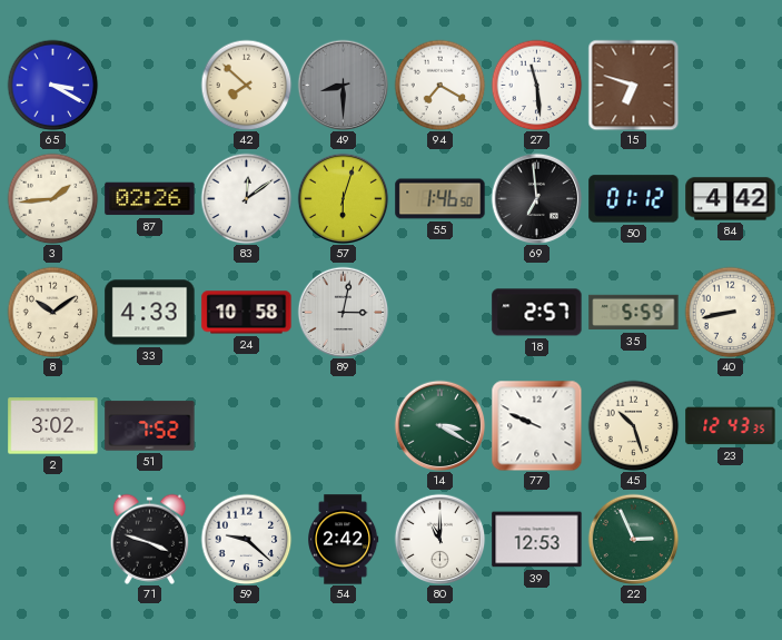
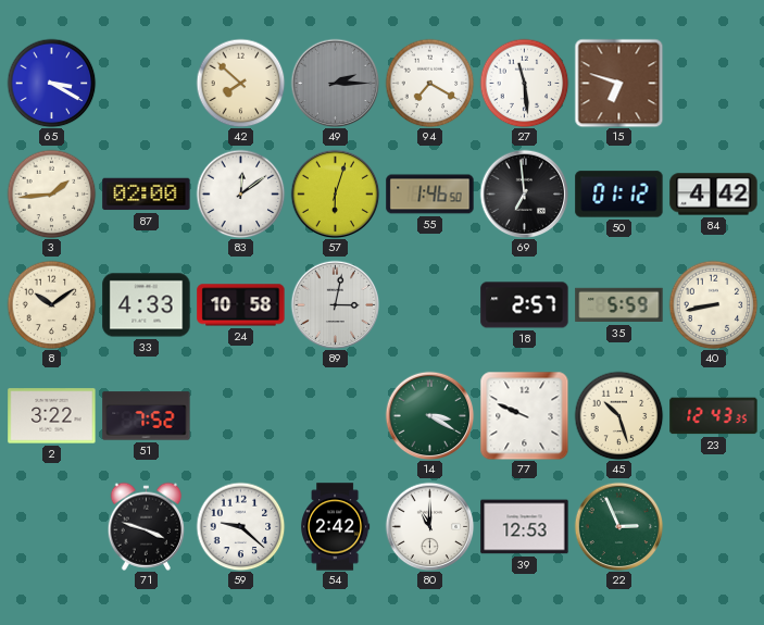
49: 8:30 -> 2:15 (335, 83)
87: 02:26 -> 02:00 (147, 195)
2: 3:02 -> 3:22 (52, 416)
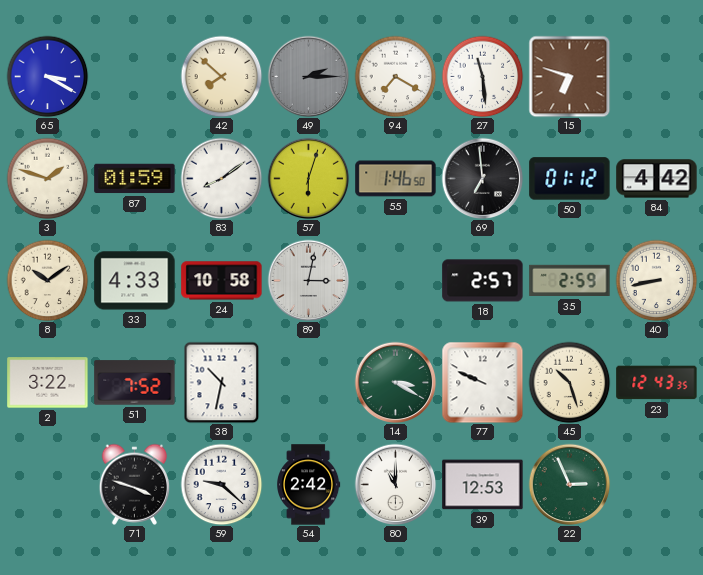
3: 1:44 -> 1:48 (47, 178)
87: 02:00 -> 01:59 (135, 179)
83: 12:09 -> 8:09 (221, 178)
35: 5:59 -> 2:59 (570, 281)
38: none -> 10:32 (222, 382)
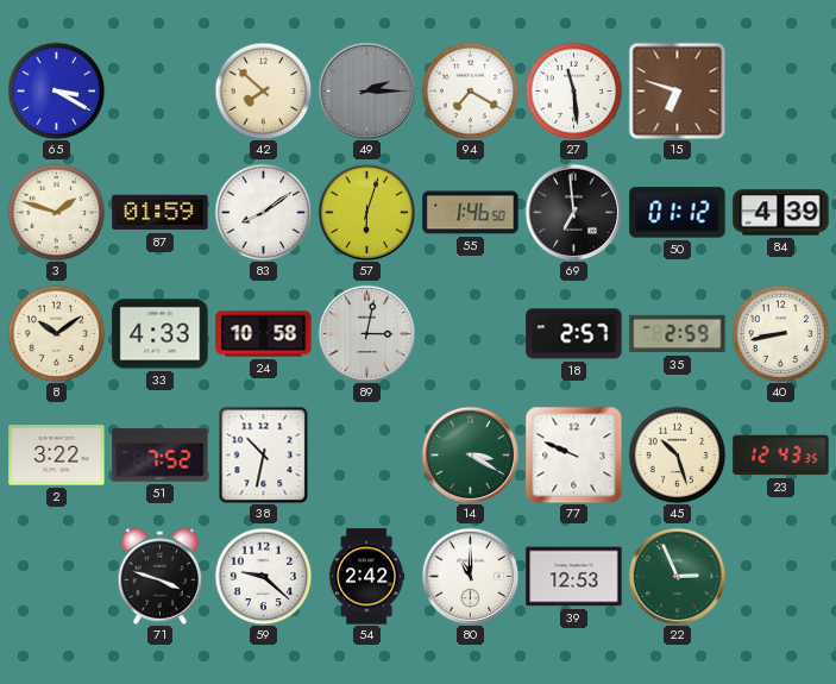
84: 4:42 -> 4:39 (781, 213)
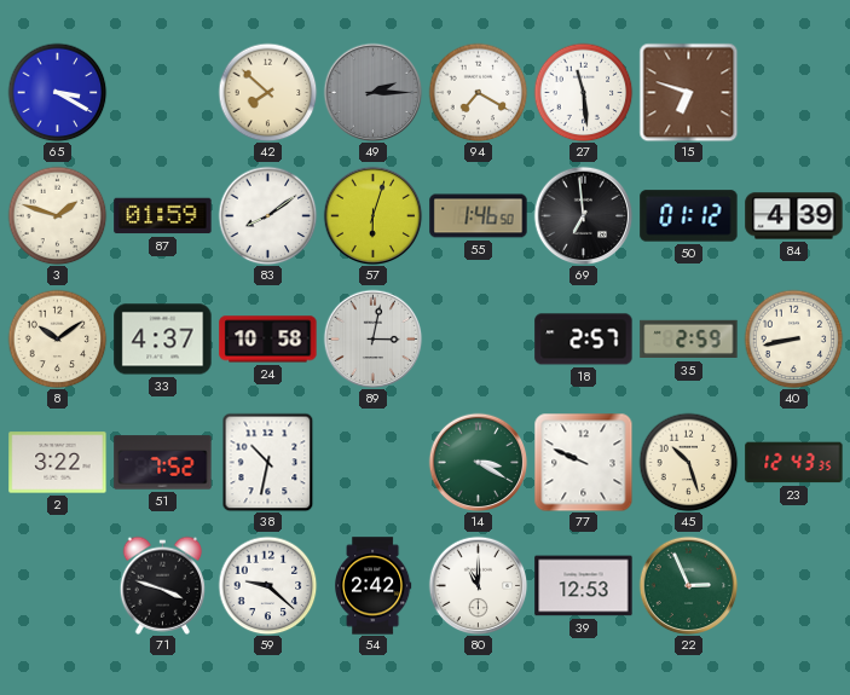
33: 4:33 -> 4:37 (163, 340)
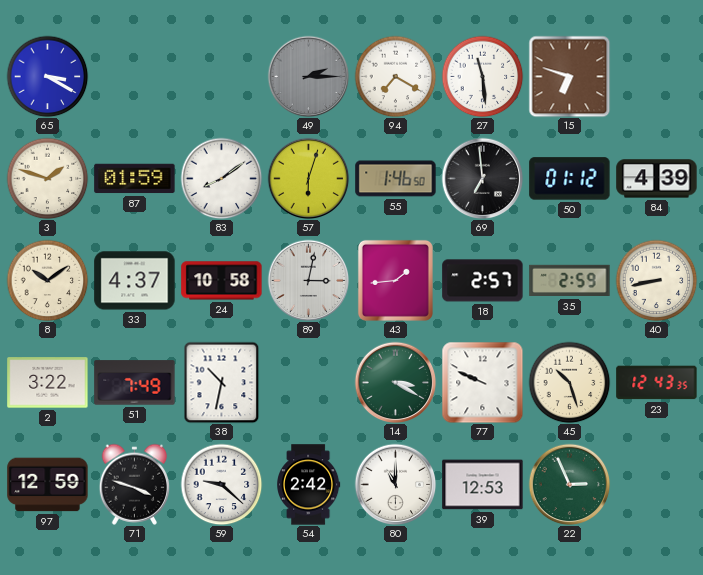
42: 7:52 -> none (267, 92)
43: none -> 1:44 (395, 280)
51: 7:52 -> 7:49 (135, 383)
97: none -> 12:59 (48, 485)
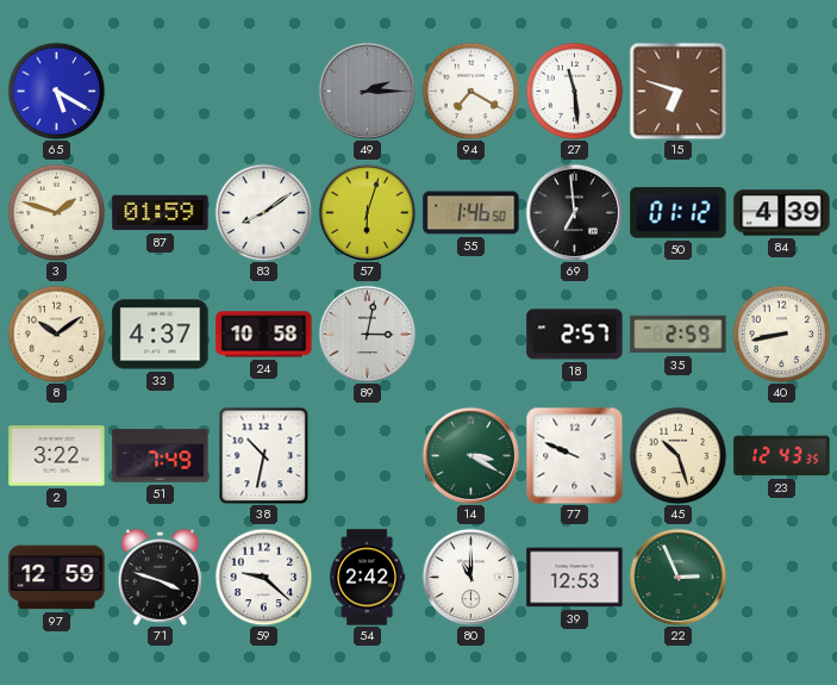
65: 3:20 -> 5:20 (56, 91)
43: 1:44 -> none (395, 280)
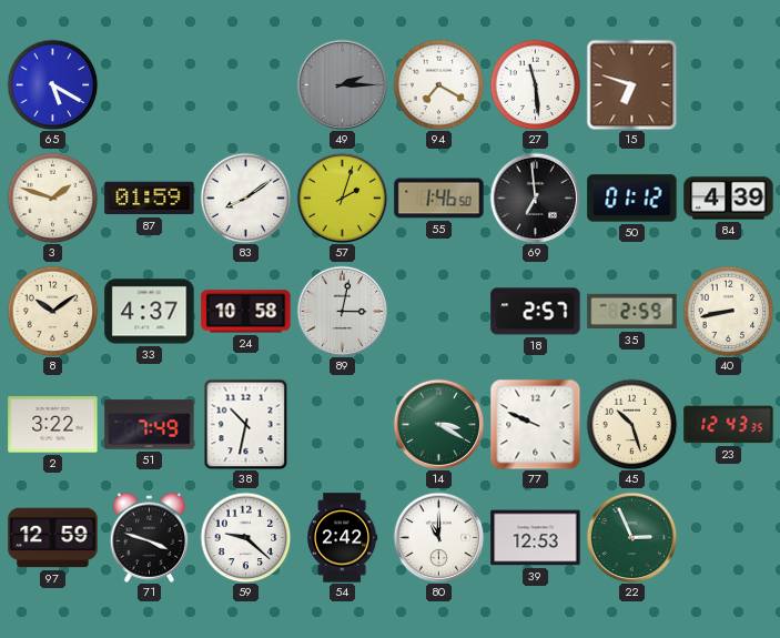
57: 6:03 -> 2:03 (342, 198)
